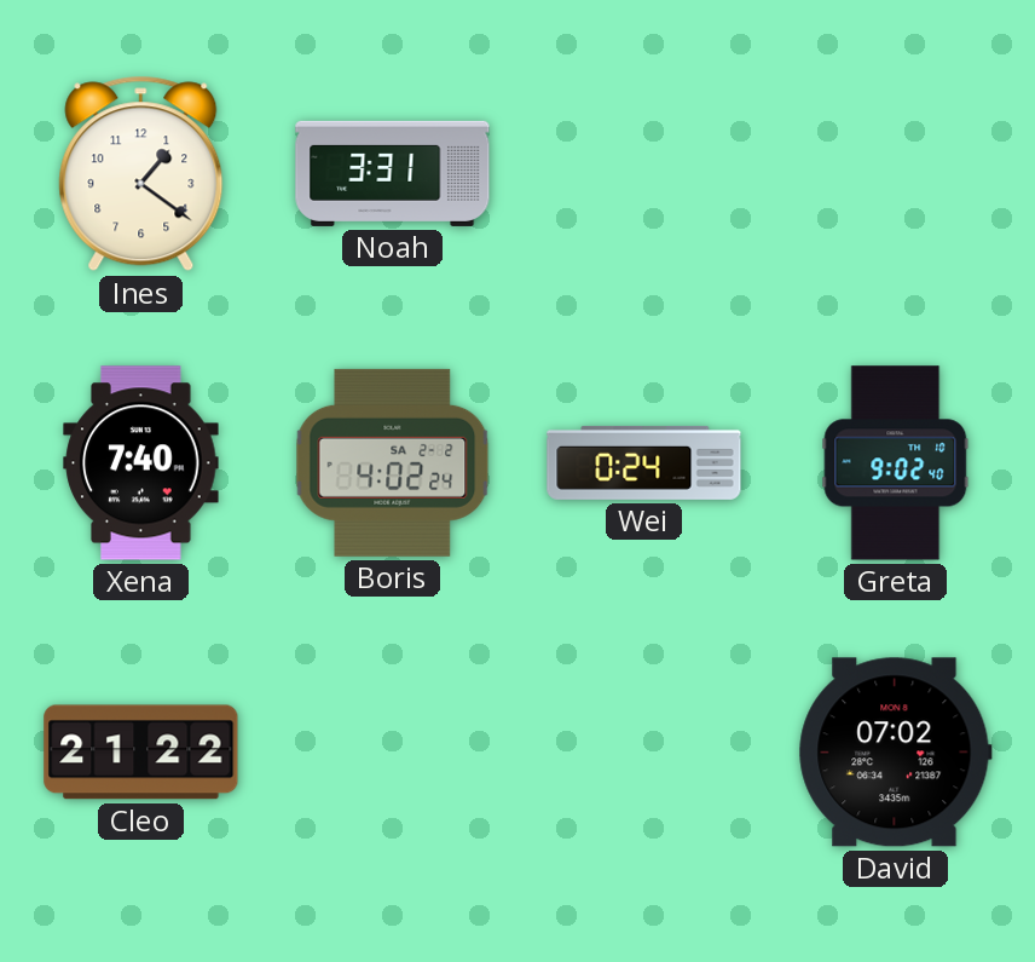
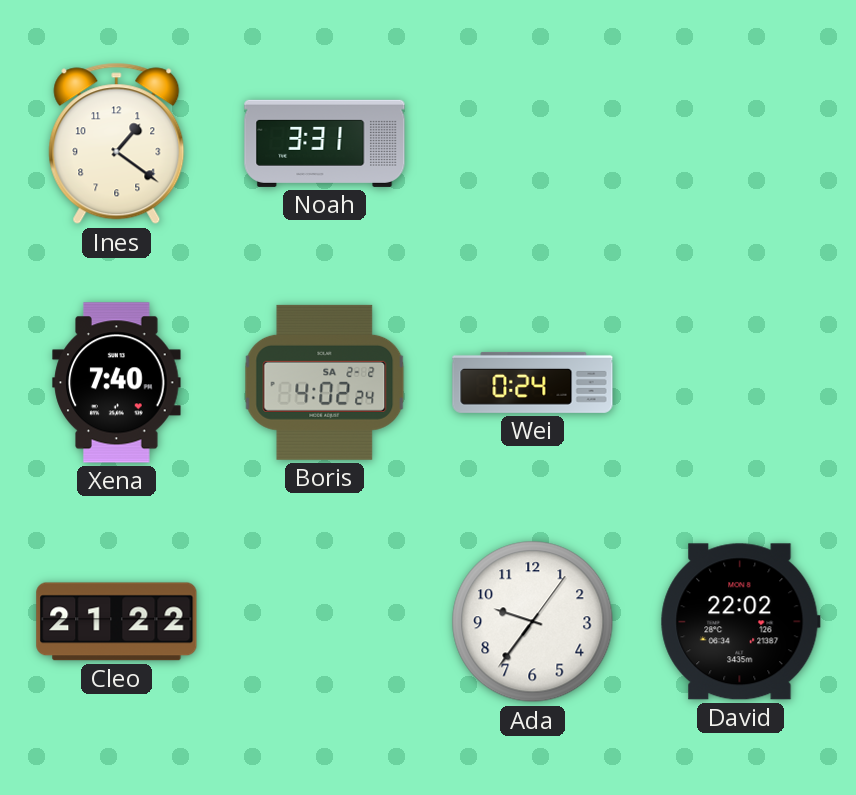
Greta: 9:02 -> none (896, 463)
Ada: none -> 9:36 (533, 622)
David: 07:02 -> 22:02 (740, 622)
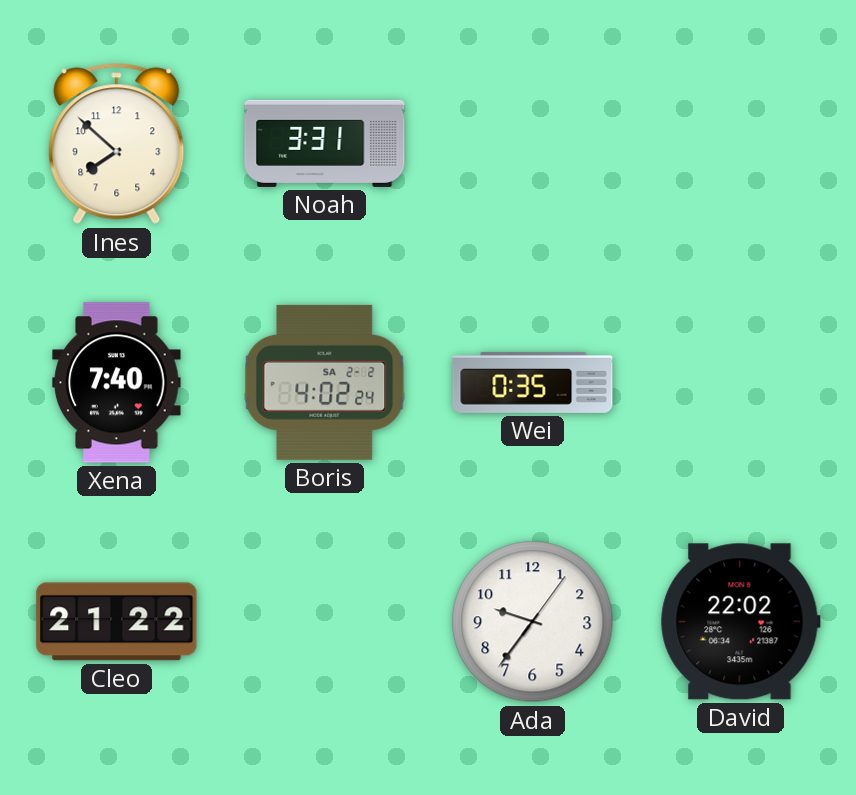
Ines: 1:21 -> 7:52 (117, 144)
Wei: 0:24 -> 0:35 (533, 382)
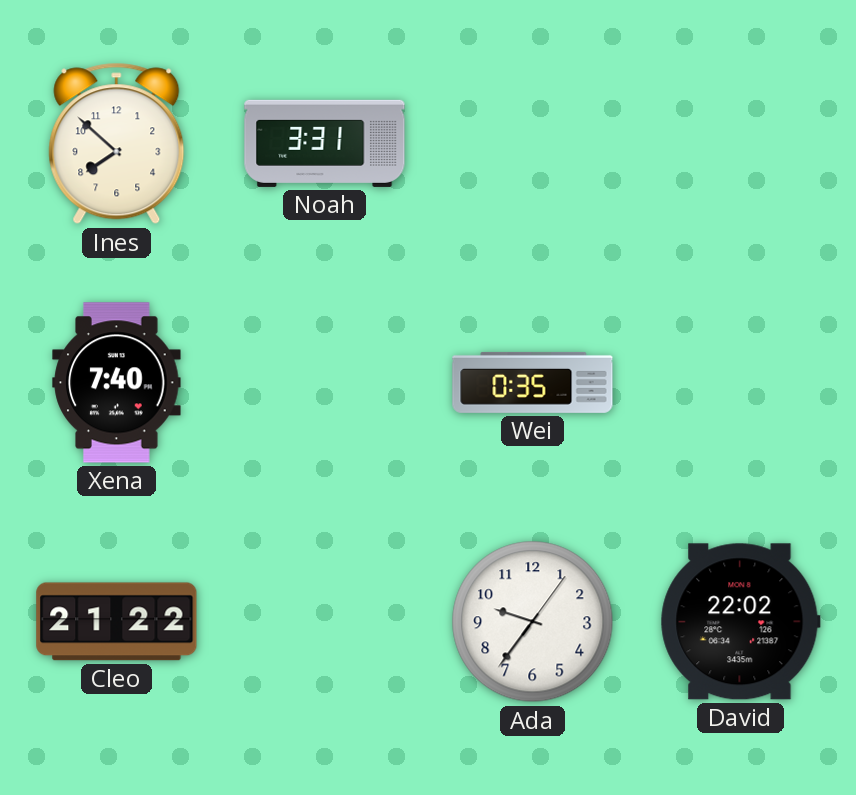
Boris: 4:02 -> none (325, 382)
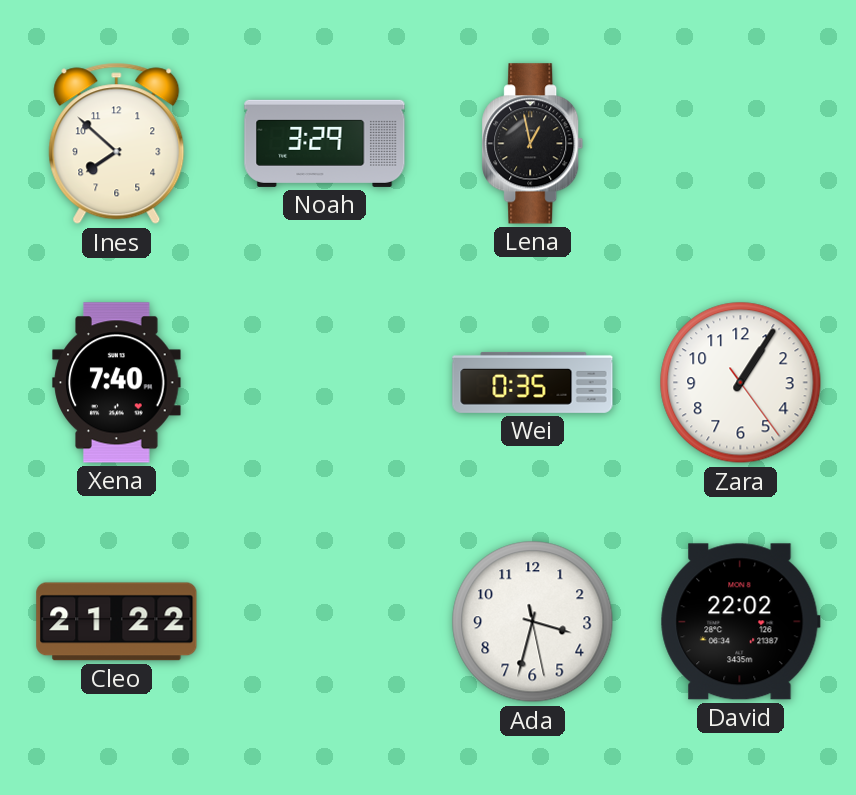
Noah: 3:31 -> 3:29 (325, 143)
Lena: none -> 12:58 (533, 144)
Zara: none -> 1:05 (741, 383)
Ada: 9:36 -> 3:32 (533, 622)
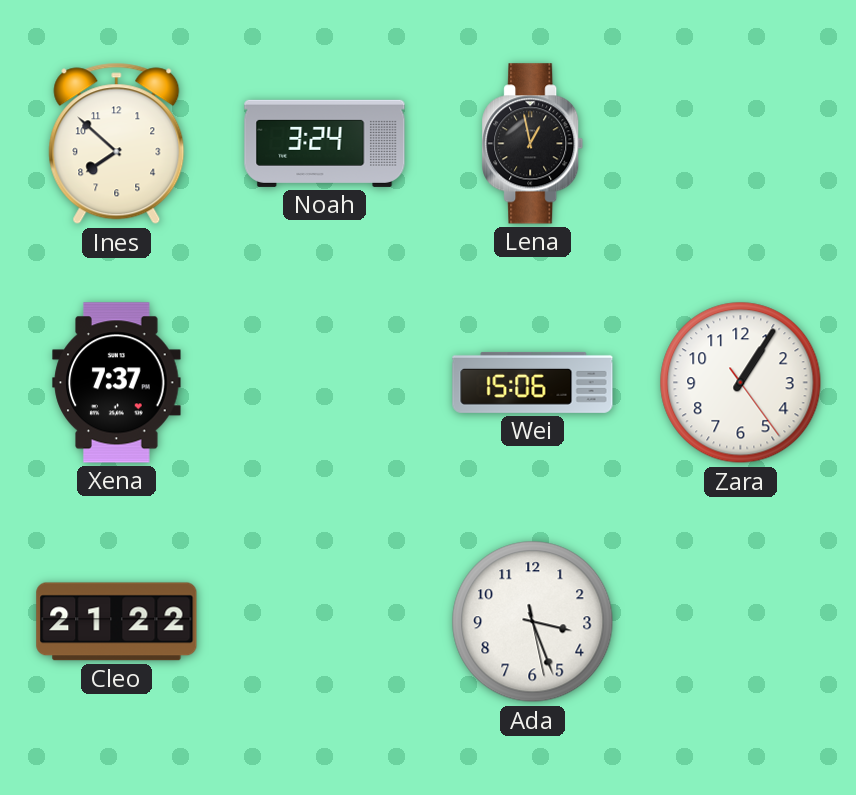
Noah: 3:29 -> 3:24 (325, 143)
Xena: 7:40 -> 7:37 (117, 383)
Wei: 0:35 -> 15:06 (533, 382)
Ada: 3:32 -> 3:26 (533, 622)
David: 22:02 -> none (740, 622)
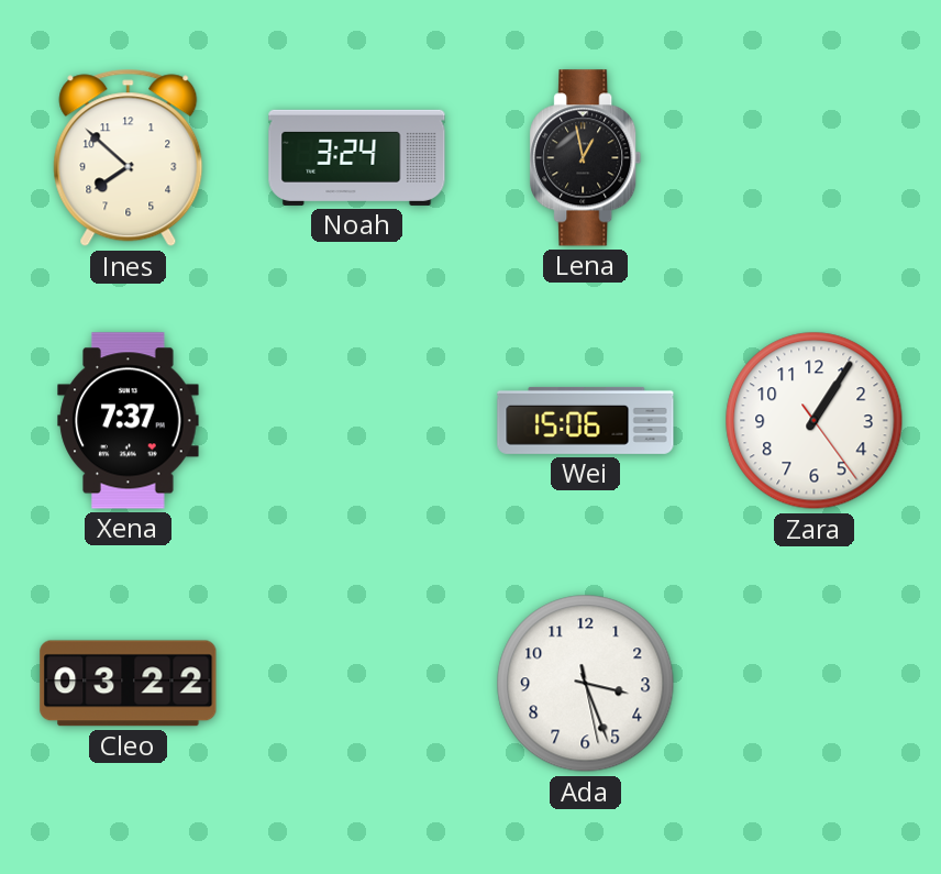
Cleo: 21:22 -> 03:22 (129, 684)
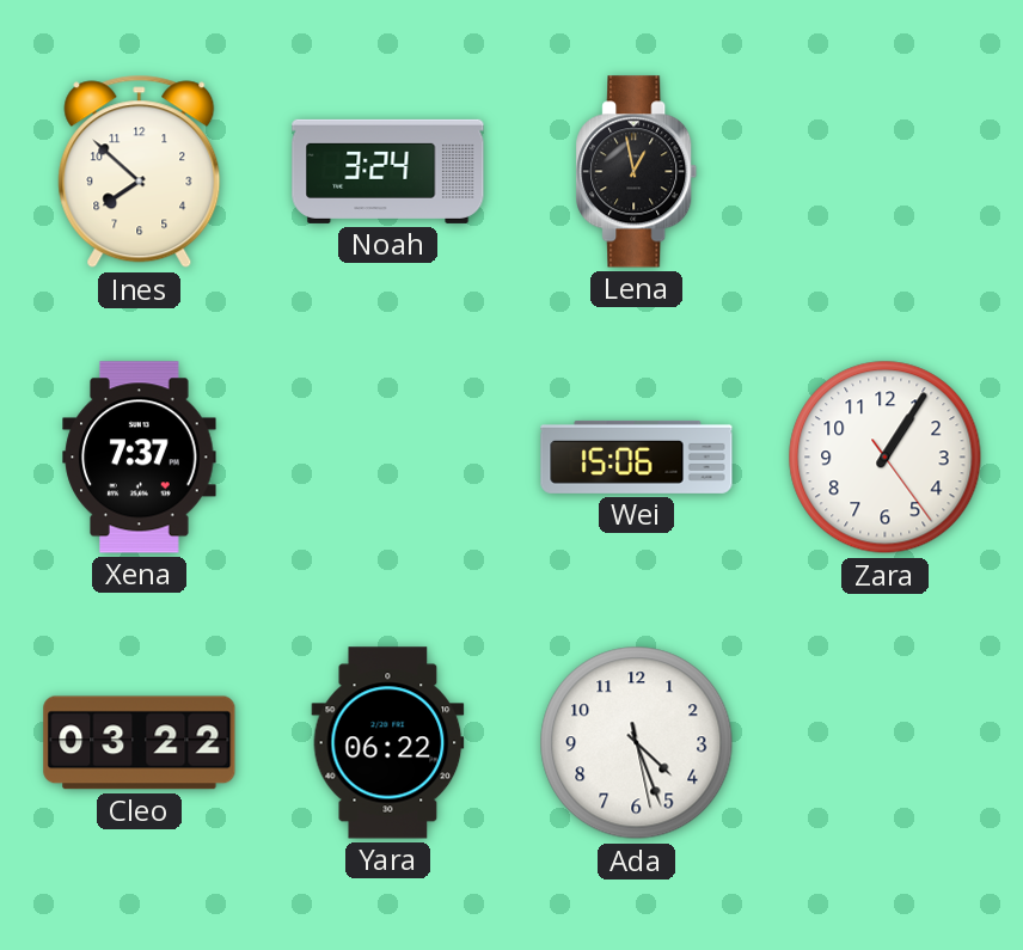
Yara: none -> 06:22 (388, 743)
Ada: 3:26 -> 4:26 (637, 743)
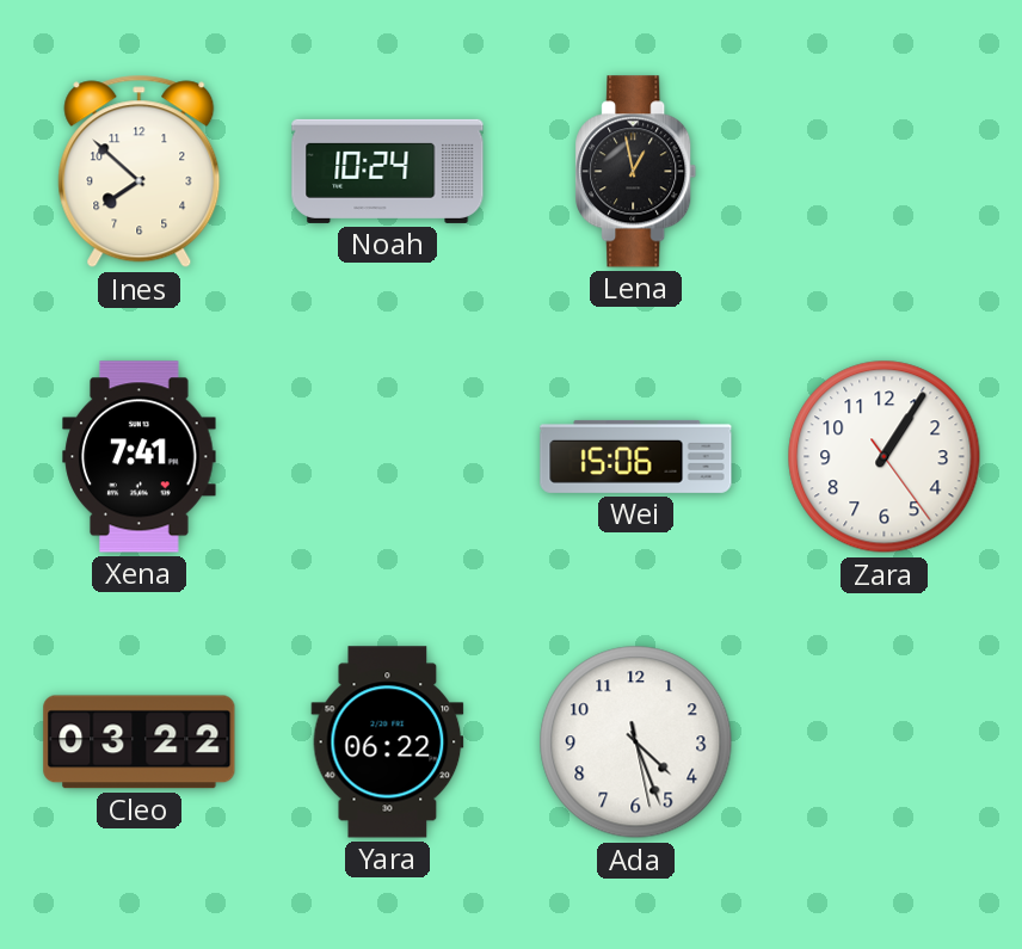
Noah: 3:24 -> 10:24 (388, 171)
Xena: 7:37 -> 7:41 (140, 457)
